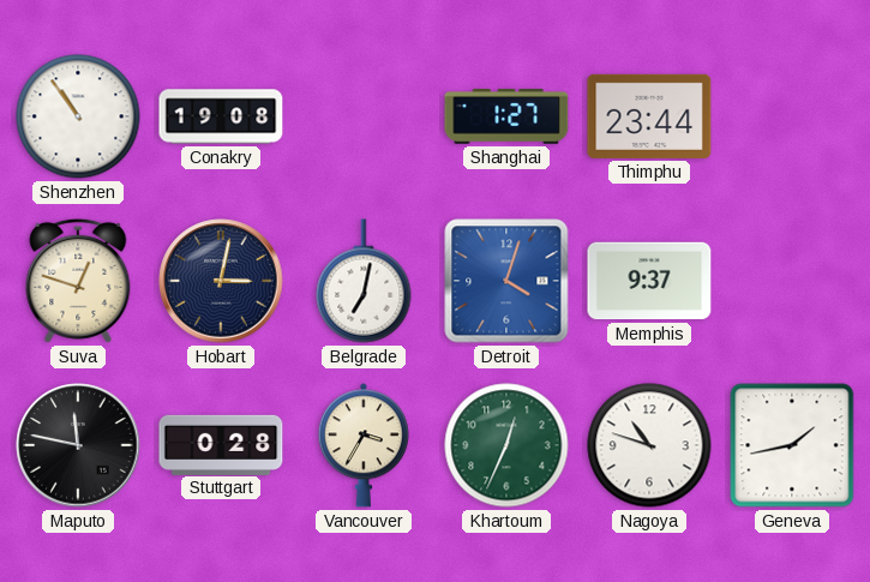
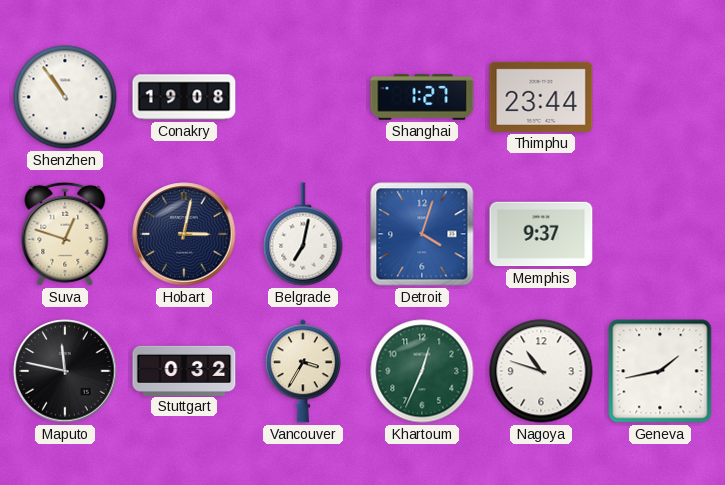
Stuttgart: 0:28 -> 0:32 (184, 370)
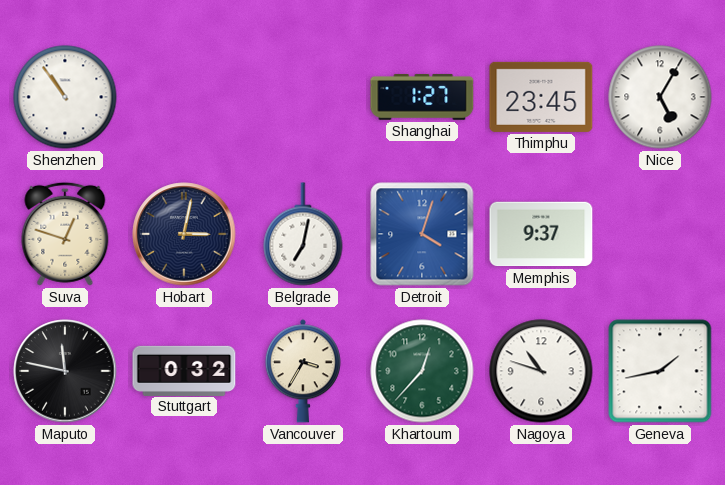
Conakry: 19:08 -> none (184, 97)
Thimphu: 23:44 -> 23:45 (541, 97)
Nice: none -> 5:05 (660, 97)
Khartoum: 12:34 -> 12:37 (422, 371)
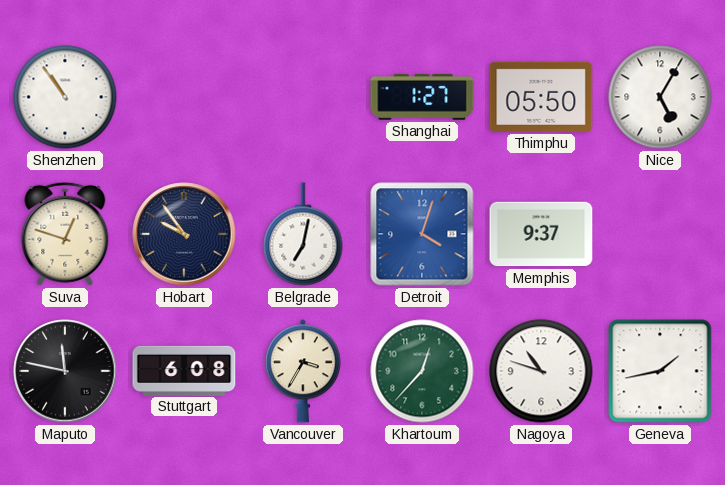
Thimphu: 23:45 -> 05:50 (541, 97)
Hobart: 3:02 -> 9:54 (184, 234)
Stuttgart: 0:32 -> 6:08 (184, 370)
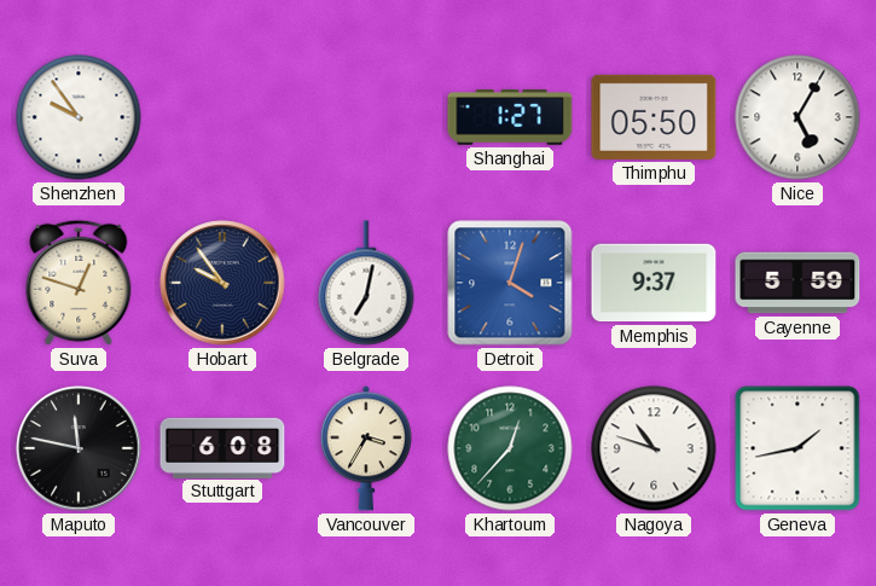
Shenzhen: 10:54 -> 9:54 (79, 117)
Cayenne: none -> 5:59 (797, 283)
